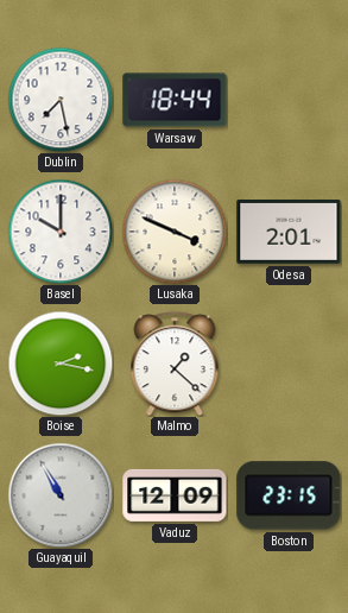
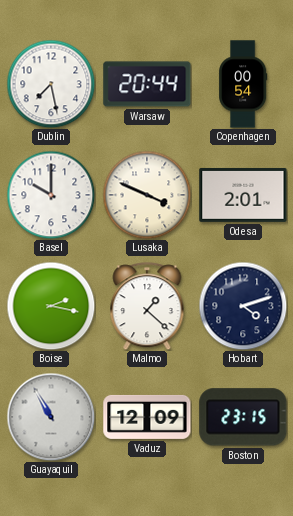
Warsaw: 18:44 -> 20:44 (147, 84)
Copenhagen: none -> 00:54 (244, 84)
Hobart: none -> 4:12 (243, 306)
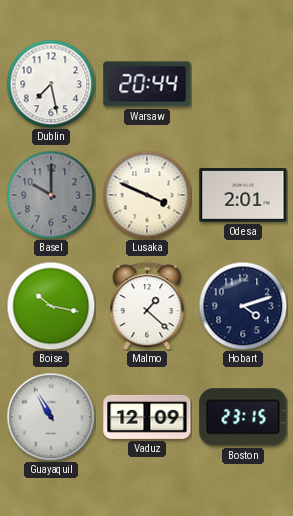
Copenhagen: 00:54 -> none (244, 84)
Basel dial: white -> grey (51, 195)
Boise: 2:17 -> 10:17 (51, 306)
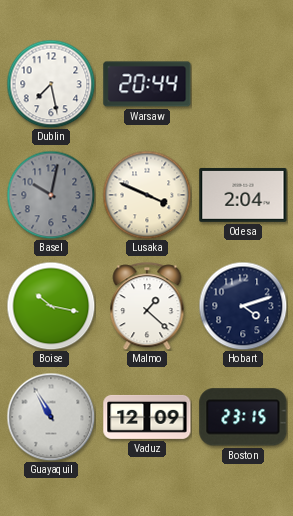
Basel: 10:00 -> 10:02 (51, 195)
Odesa: 2:01 -> 2:04 (243, 195)
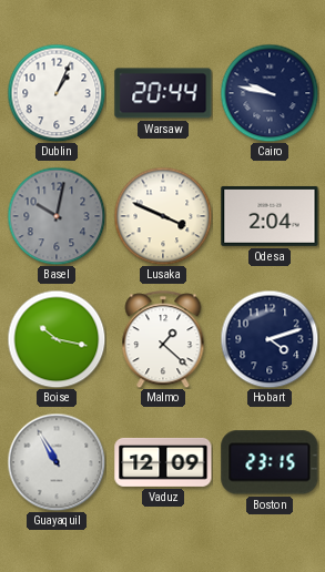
Dublin: 7:28 -> 1:04 (57, 93)
Cairo: none -> 9:47 (270, 93)
